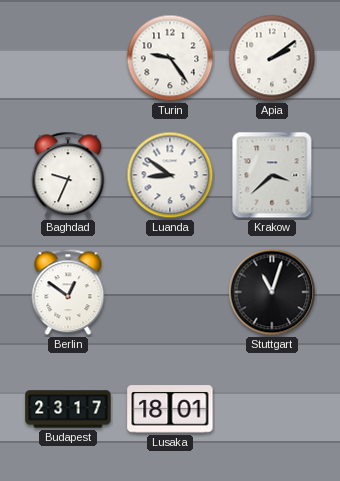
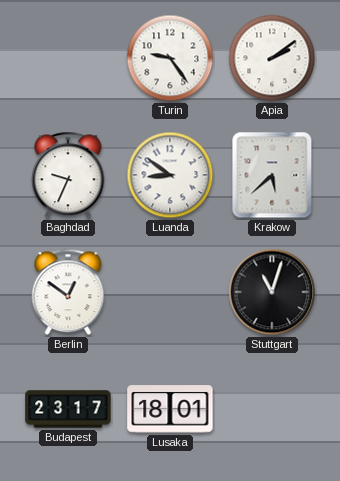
Krakow: 3:38 -> 5:38 (272, 175)
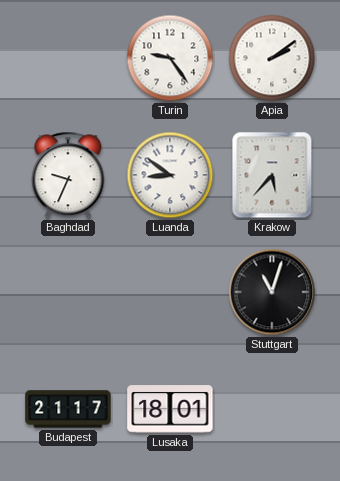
Krakow: 5:38 -> 5:37 (272, 175)
Berlin: 12:51 -> none (68, 292)
Budapest: 23:17 -> 21:17 (68, 409)
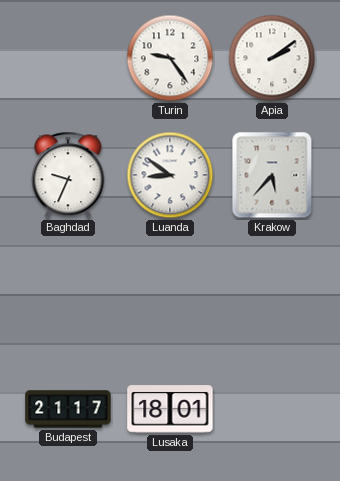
Stuttgart: 11:03 -> none (272, 292)
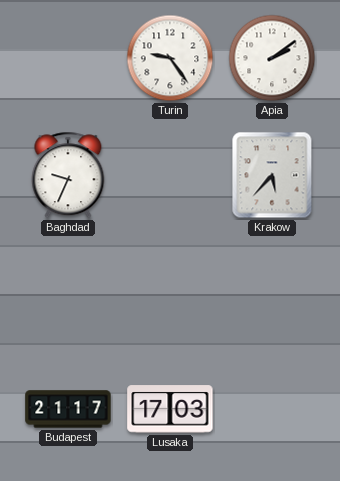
Luanda: 8:51 -> none (170, 175)
Lusaka: 18:01 -> 17:03 (170, 409)
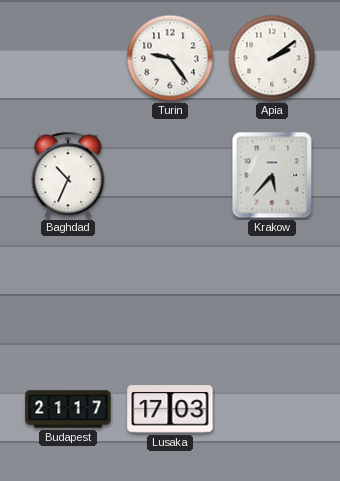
Baghdad: 9:34 -> 10:34 (68, 175)
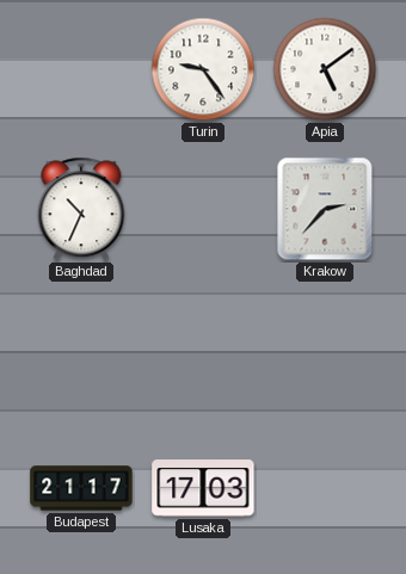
Apia: 2:09 -> 5:09 (325, 69)
Krakow: 5:37 -> 2:37 (325, 209)
